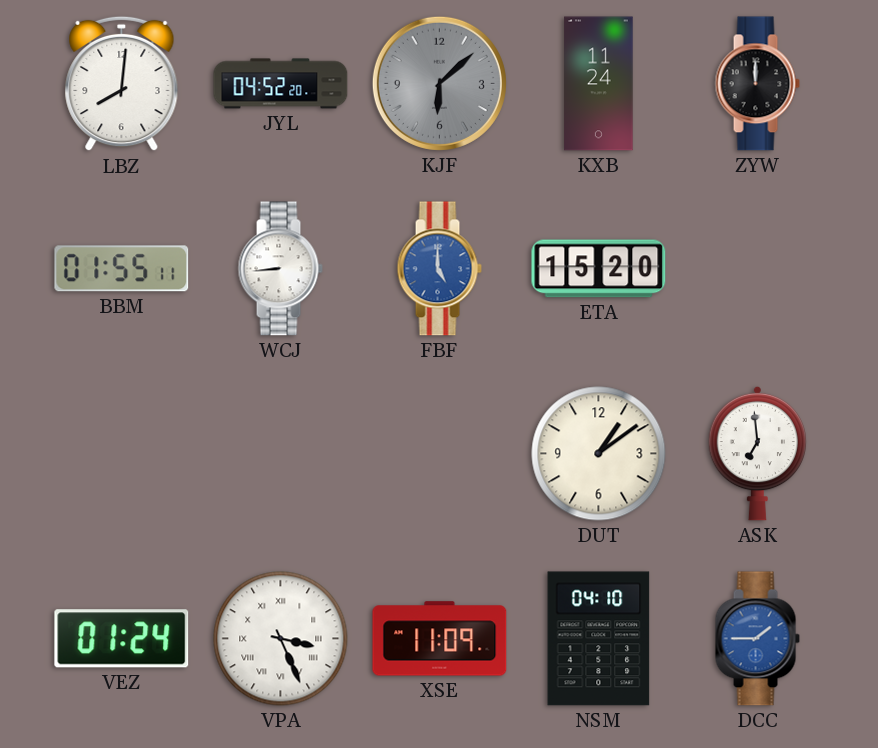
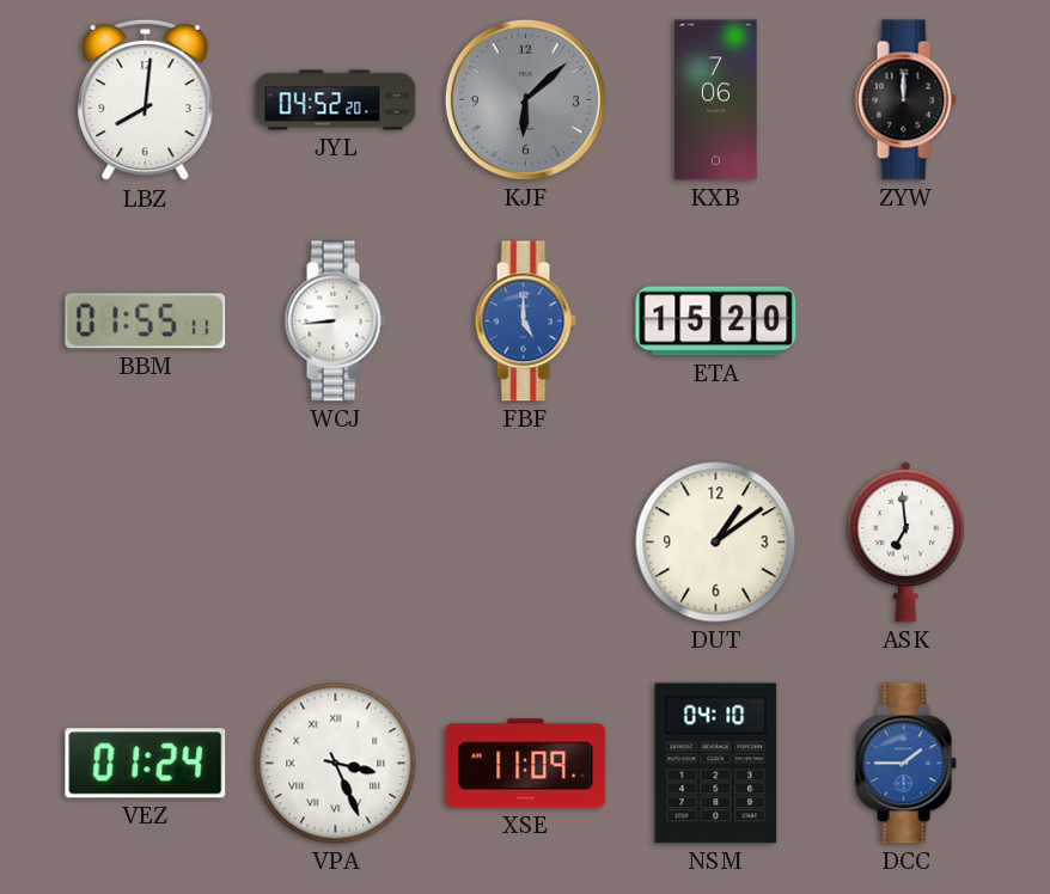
KXB: 11:24 -> 7:06 (716, 100)
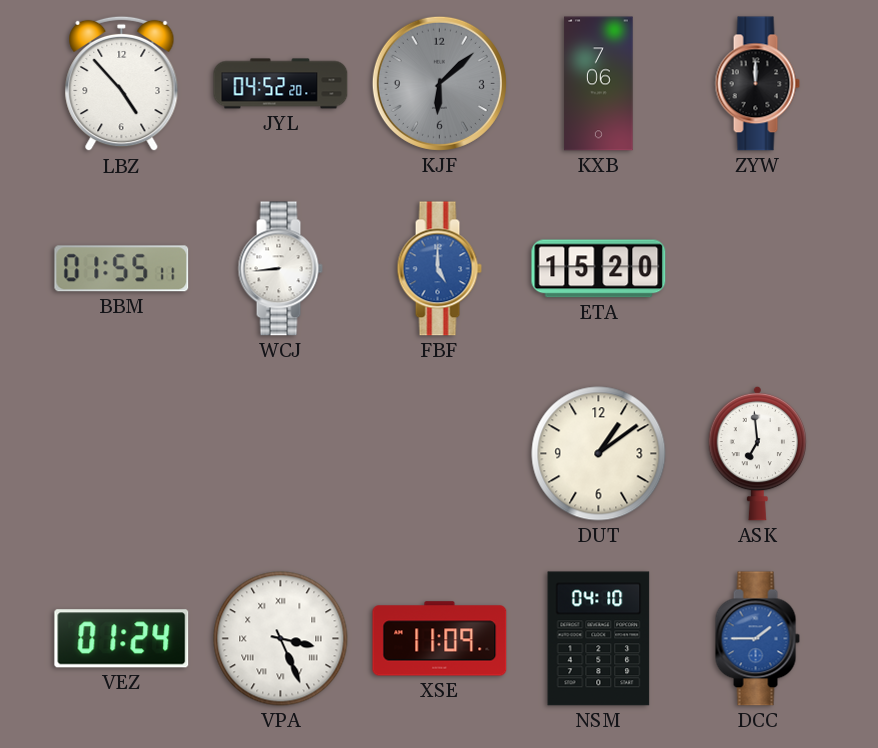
LBZ: 8:01 -> 4:53 (122, 84)
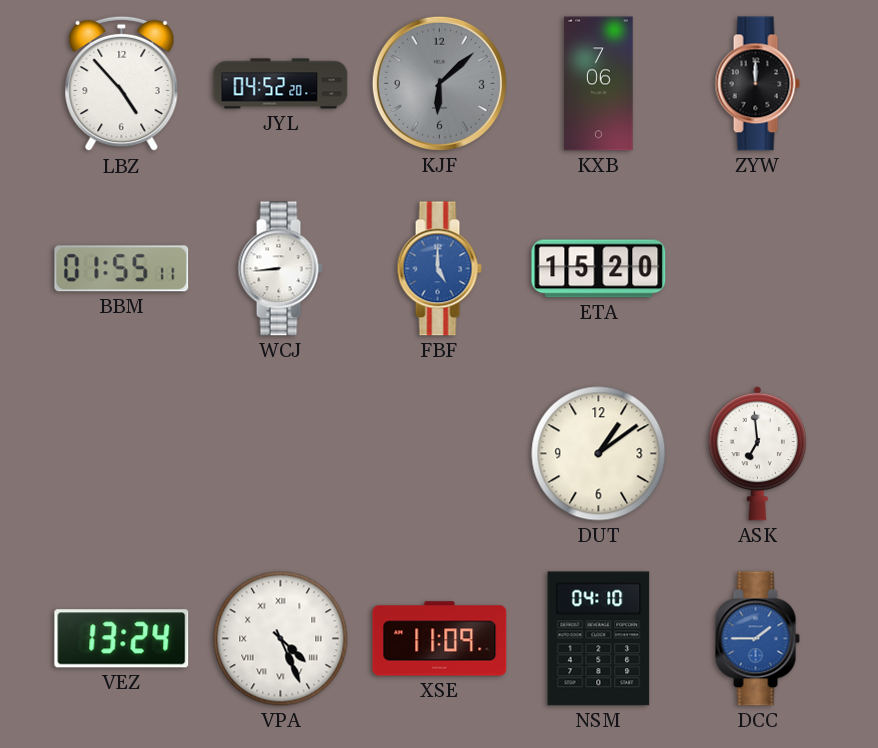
VEZ: 01:24 -> 13:24 (122, 639)
VPA: 3:26 -> 4:26 (281, 639)
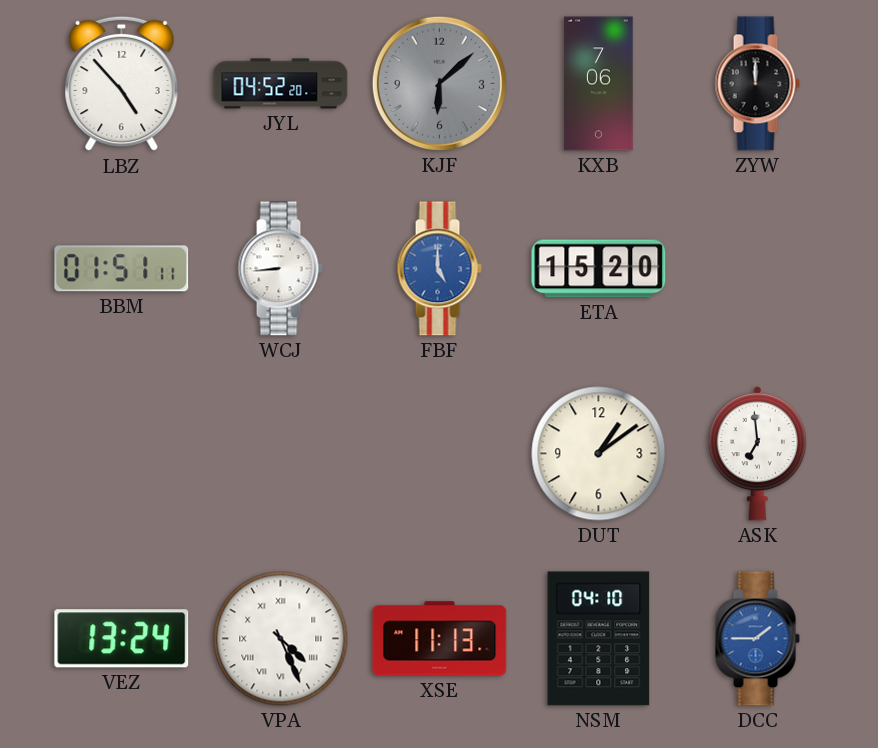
BBM: 01:55 -> 01:51 (122, 269)
XSE: 11:09 -> 11:13 (440, 639)
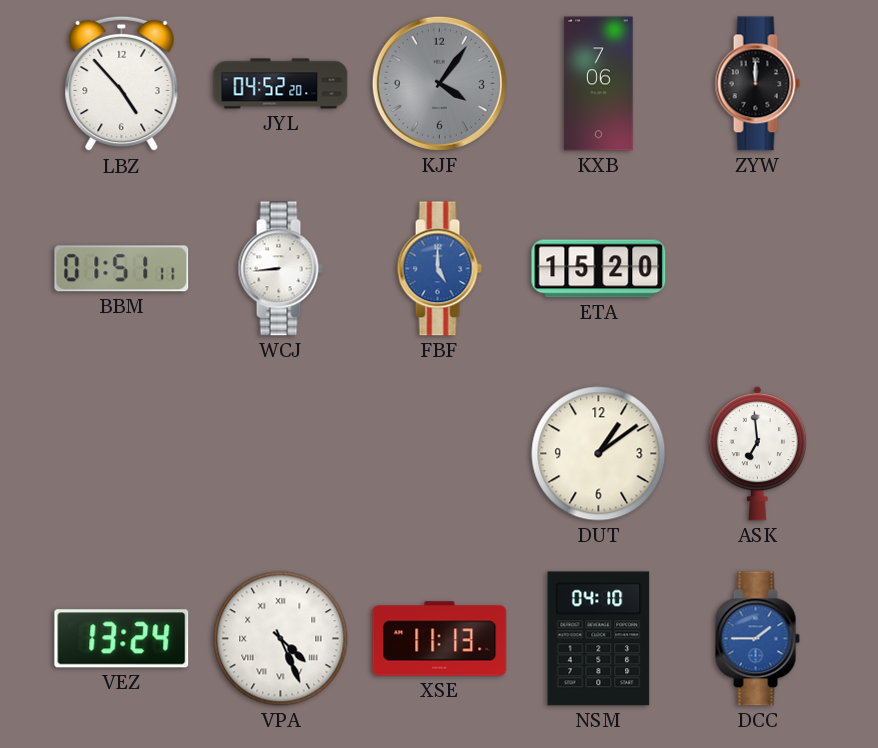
KJF: 6:08 -> 4:06 (439, 83)
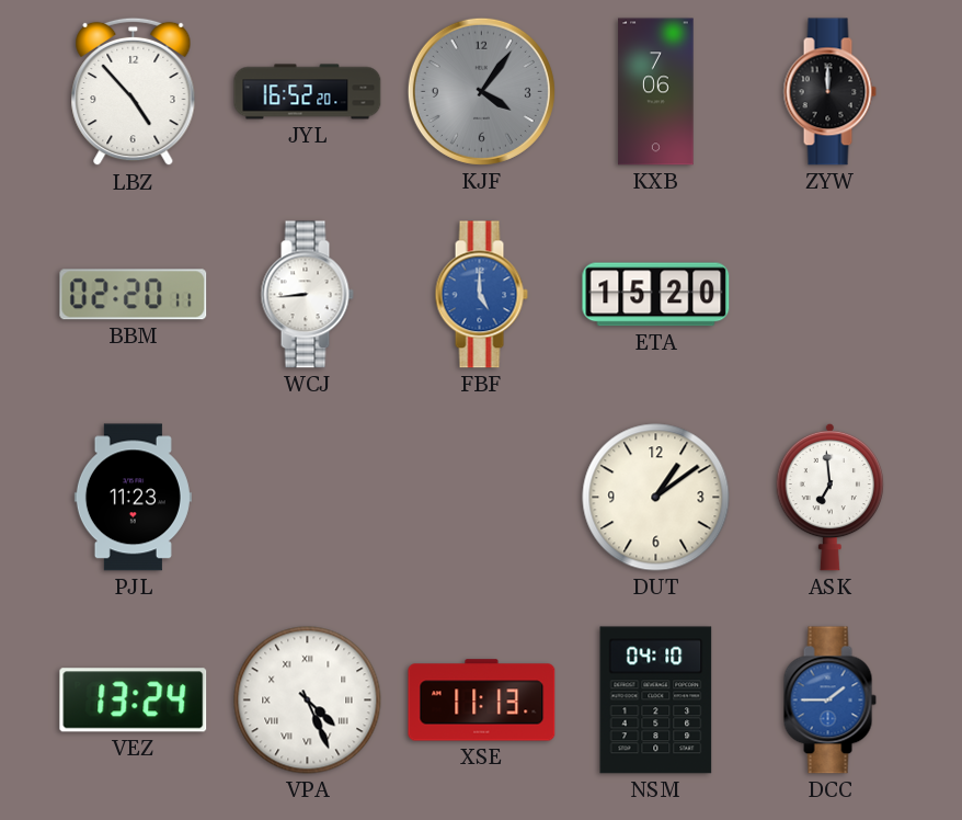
JYL: 04:52 -> 16:52 (308, 92)
BBM: 01:51 -> 02:20 (134, 295)
PJL: none -> 11:23 (133, 498)
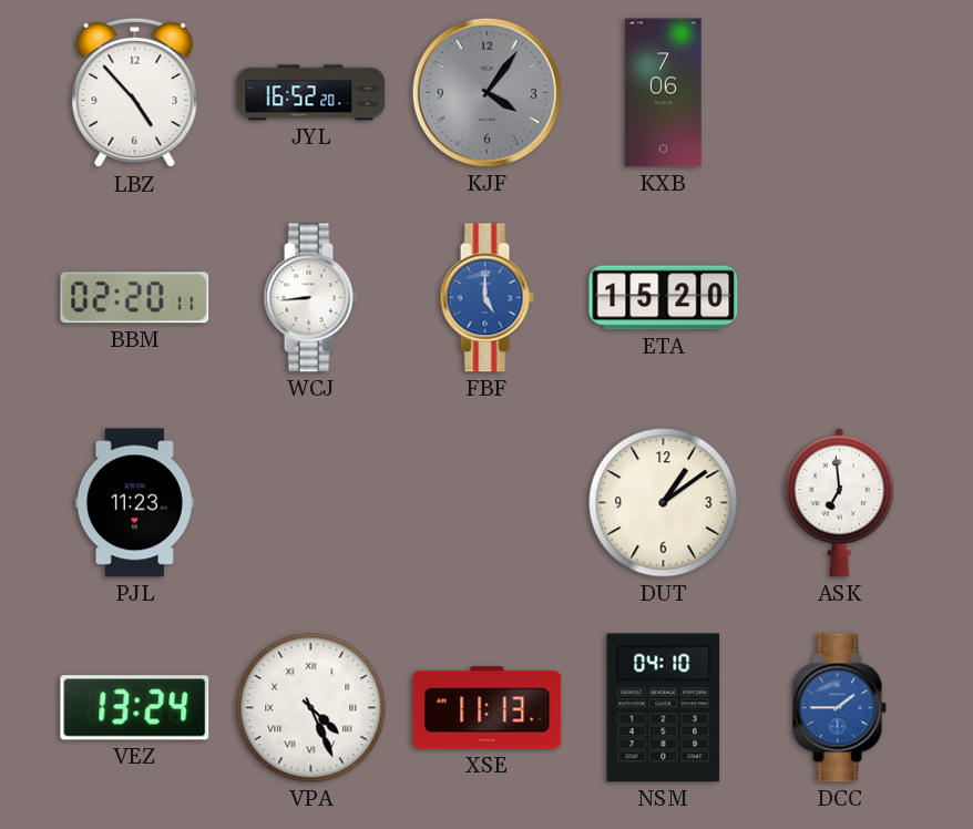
ZYW: 12:00 -> none (829, 92)
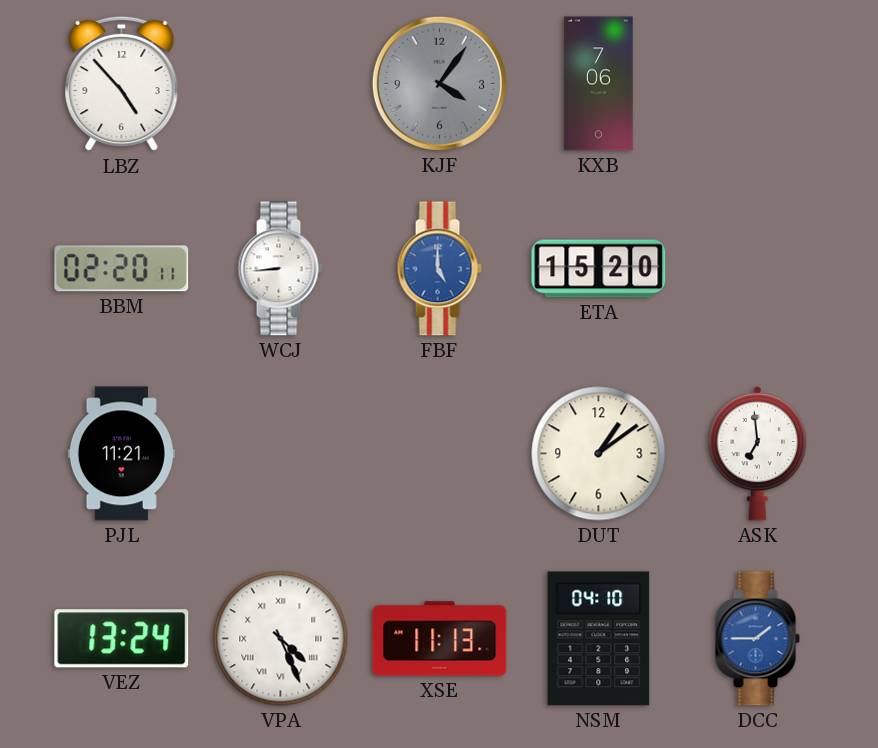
JYL: 16:52 -> none (311, 93)
PJL: 11:23 -> 11:21 (121, 454)
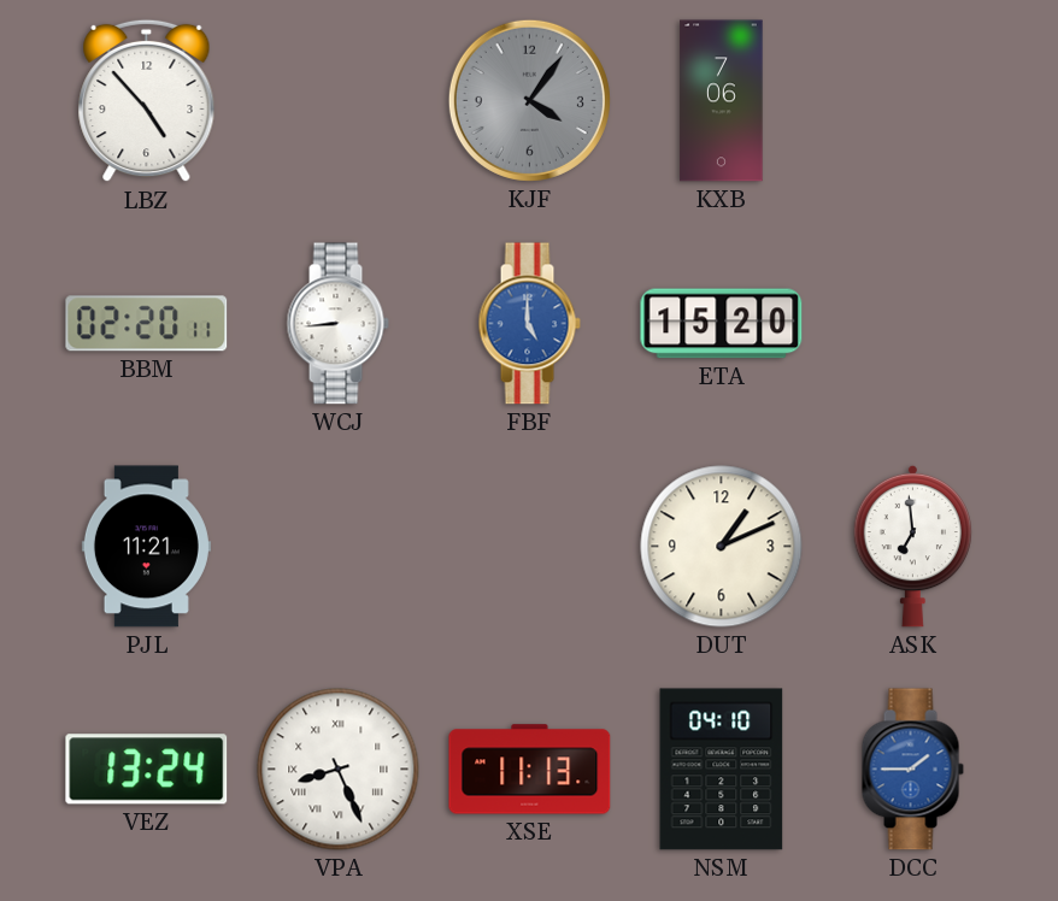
DUT: 1:09 -> 1:11 (722, 547)
VPA: 4:26 -> 8:26 (339, 770)
